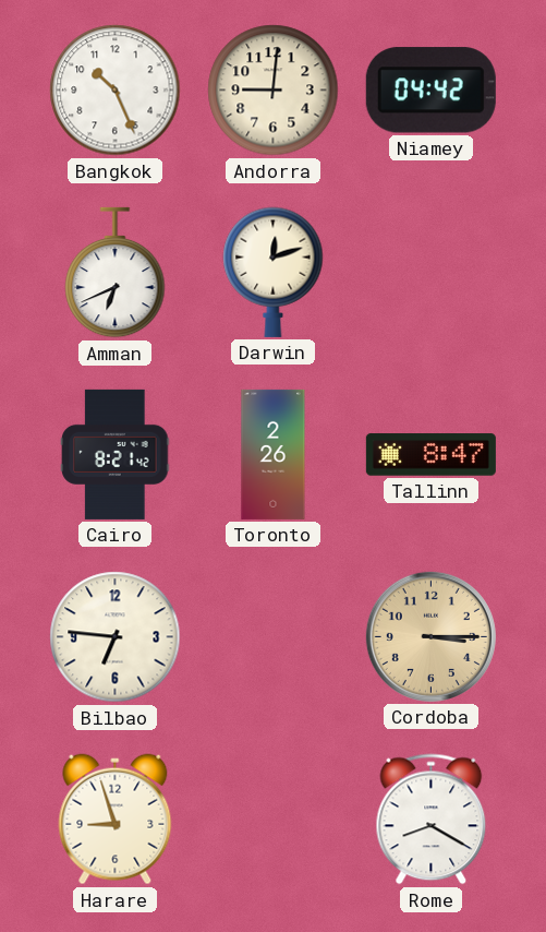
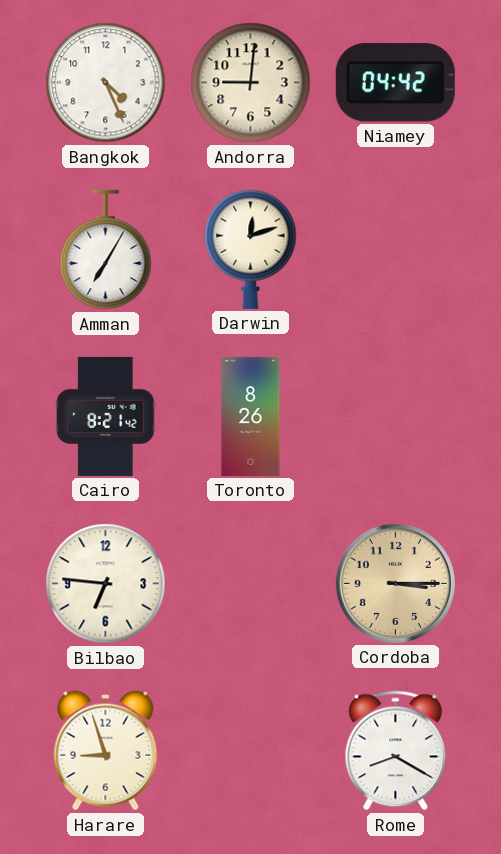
Bangkok: 10:26 -> 4:26 (106, 83)
Amman: 6:41 -> 7:05 (106, 250)
Toronto: 2:26 -> 8:26 (251, 416)
Tallinn: 8:47 -> none (430, 455)
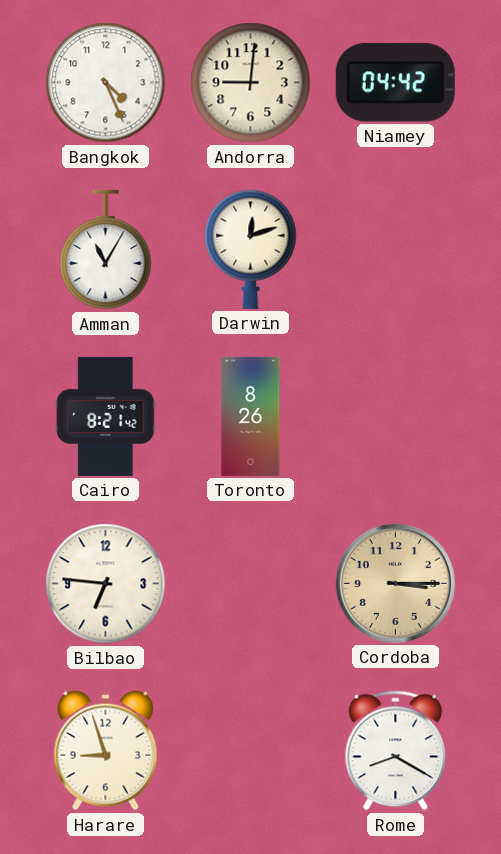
Amman: 7:05 -> 11:05 (106, 250)
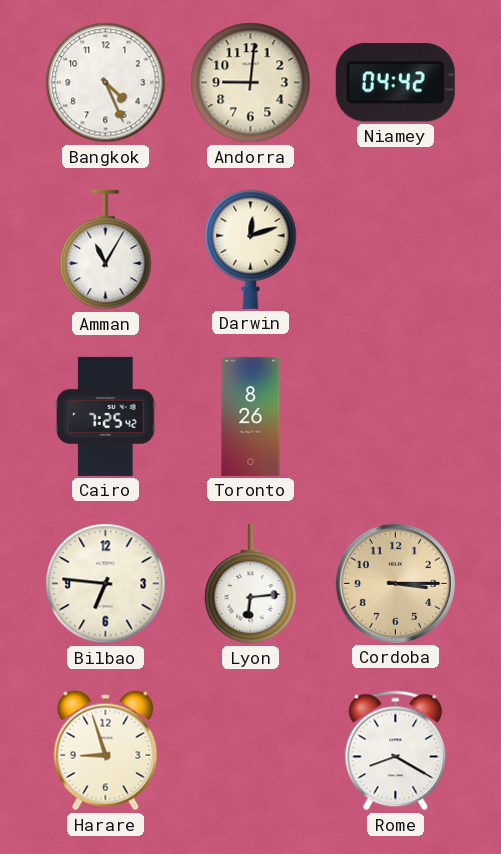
Cairo: 8:21 -> 7:25 (106, 416)
Lyon: none -> 6:14 (251, 584)
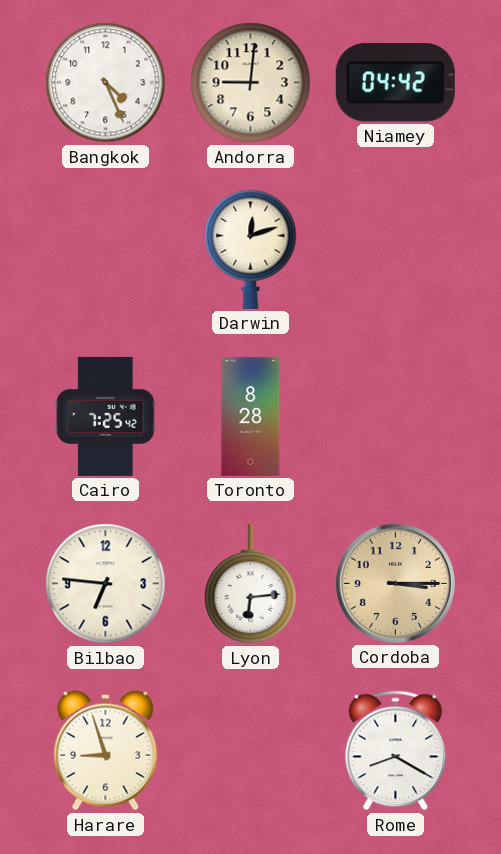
Amman: 11:05 -> none (106, 250)
Toronto: 8:26 -> 8:28 (251, 416)
